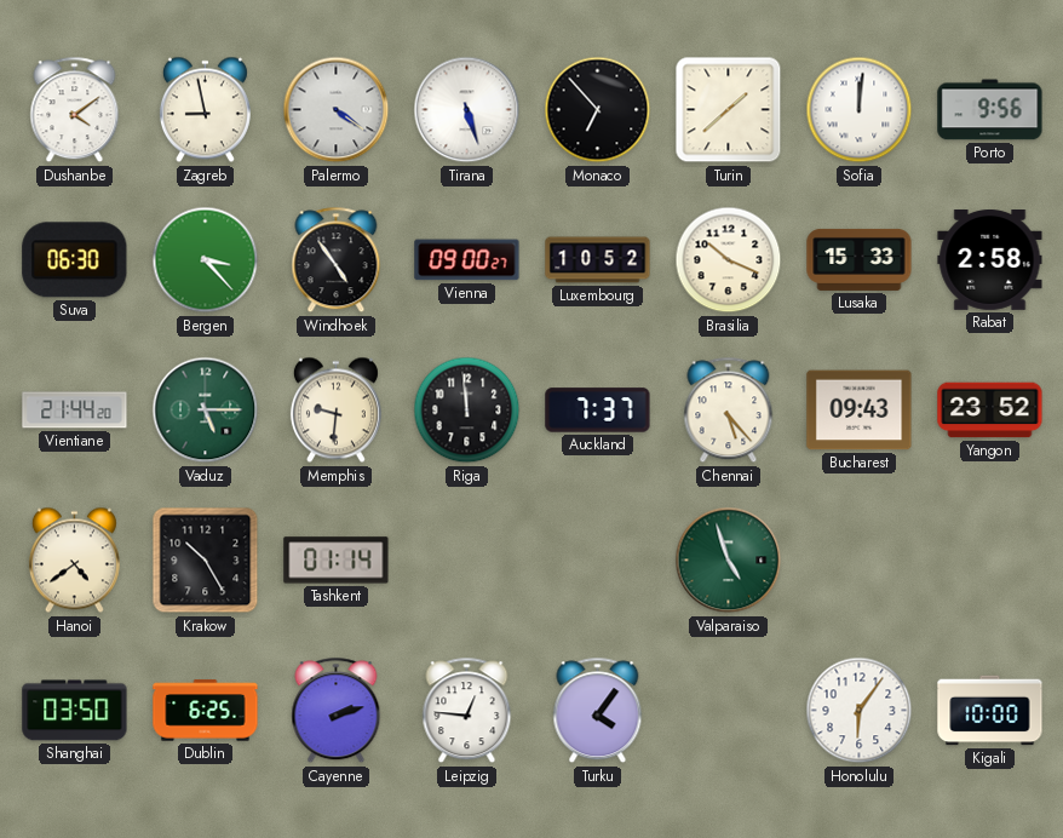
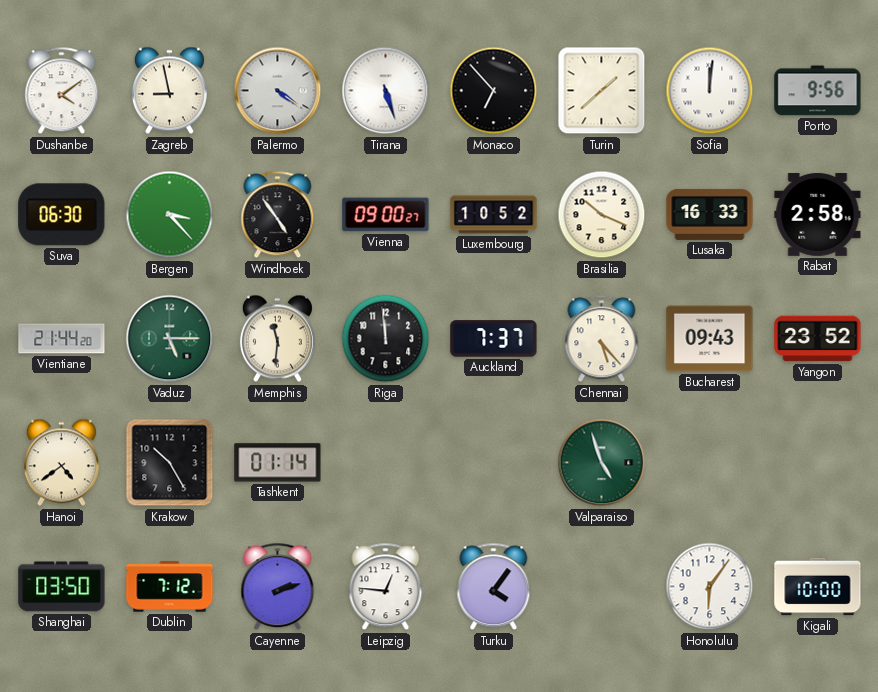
Lusaka: 15:33 -> 16:33 (710, 214)
Memphis: 9:31 -> 11:31 (277, 339)
Dublin: 6:25 -> 7:12 (170, 587)
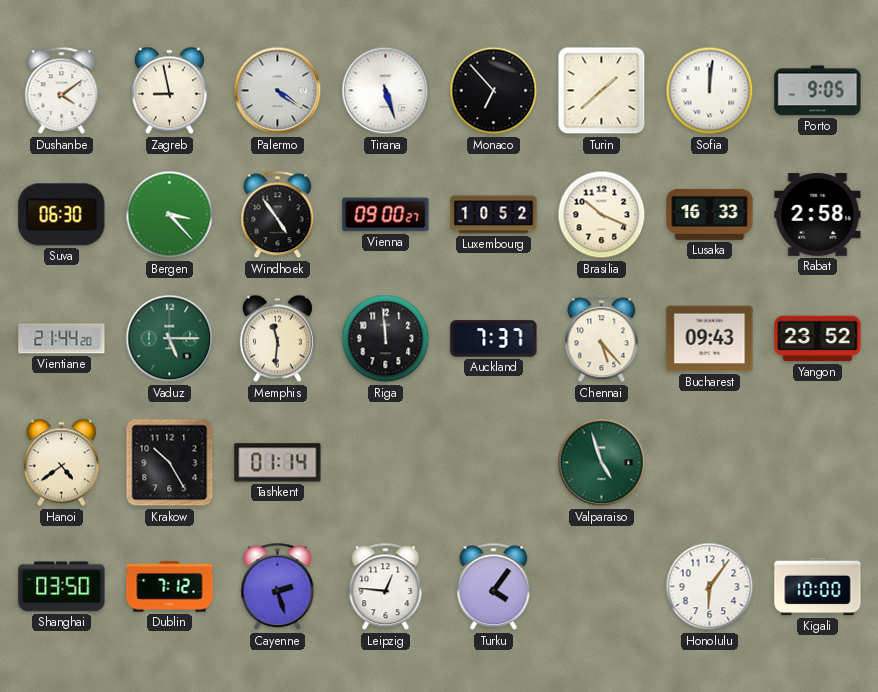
Porto: 9:56 -> 9:05 (818, 91)
Cayenne: 2:12 -> 2:27 (278, 587)
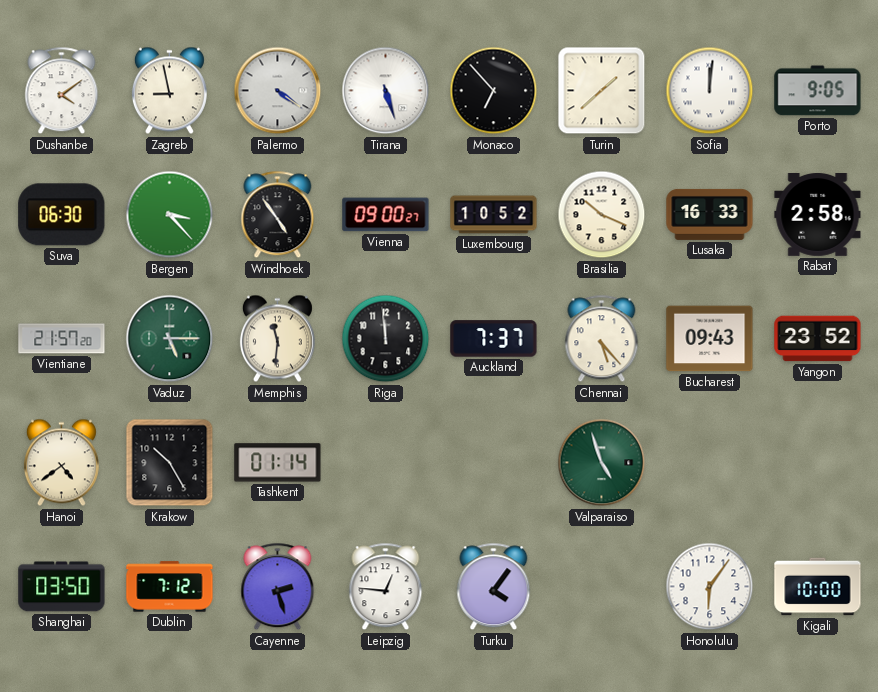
Vientiane: 21:44 -> 21:57 (62, 339)
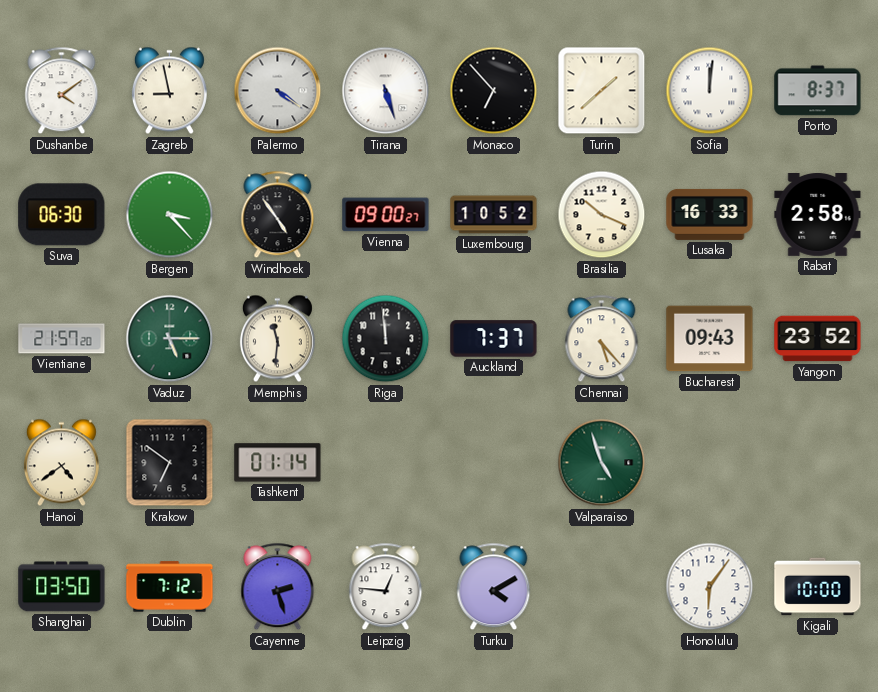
Porto: 9:05 -> 8:37 (818, 91)
Krakow: 10:25 -> 6:51 (170, 463)
Turku: 4:06 -> 4:10 (494, 587)
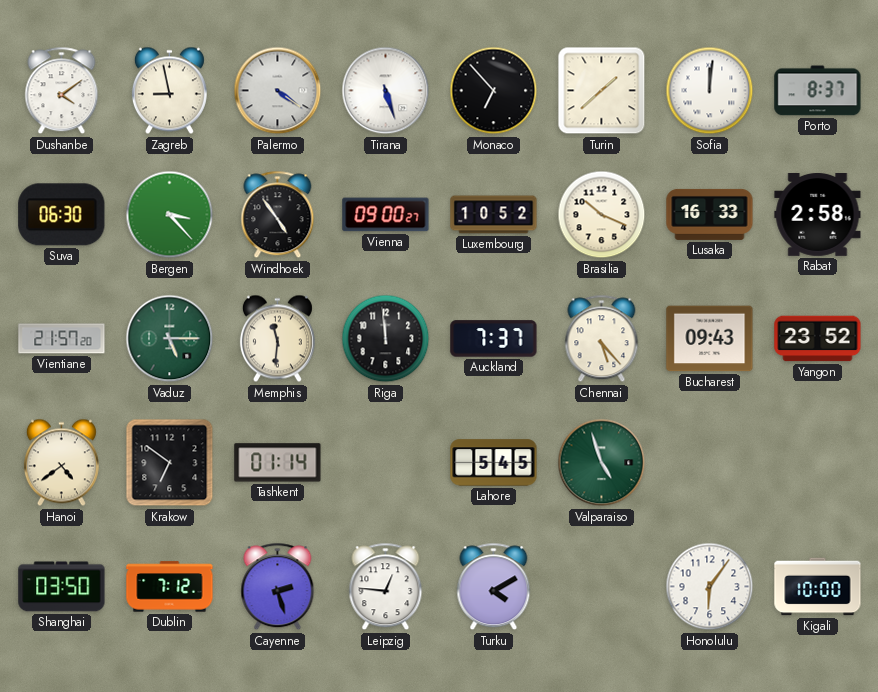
Lahore: none -> 5:45 (494, 463)
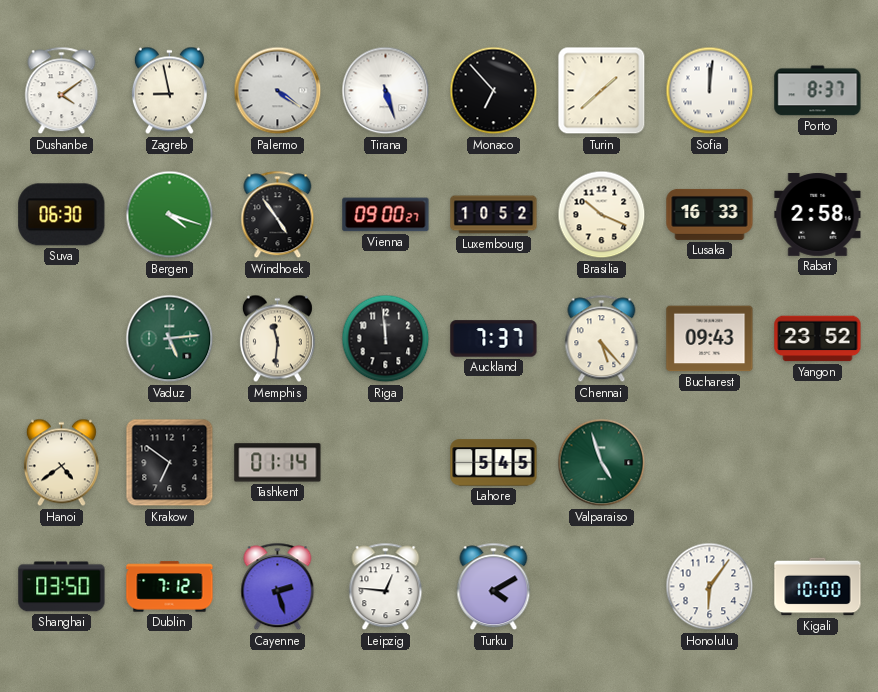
Bergen: 3:23 -> 4:18 (170, 215)
Vientiane: 21:57 -> none (62, 339)
Vaduz: 5:15 -> 5:14 (170, 339)
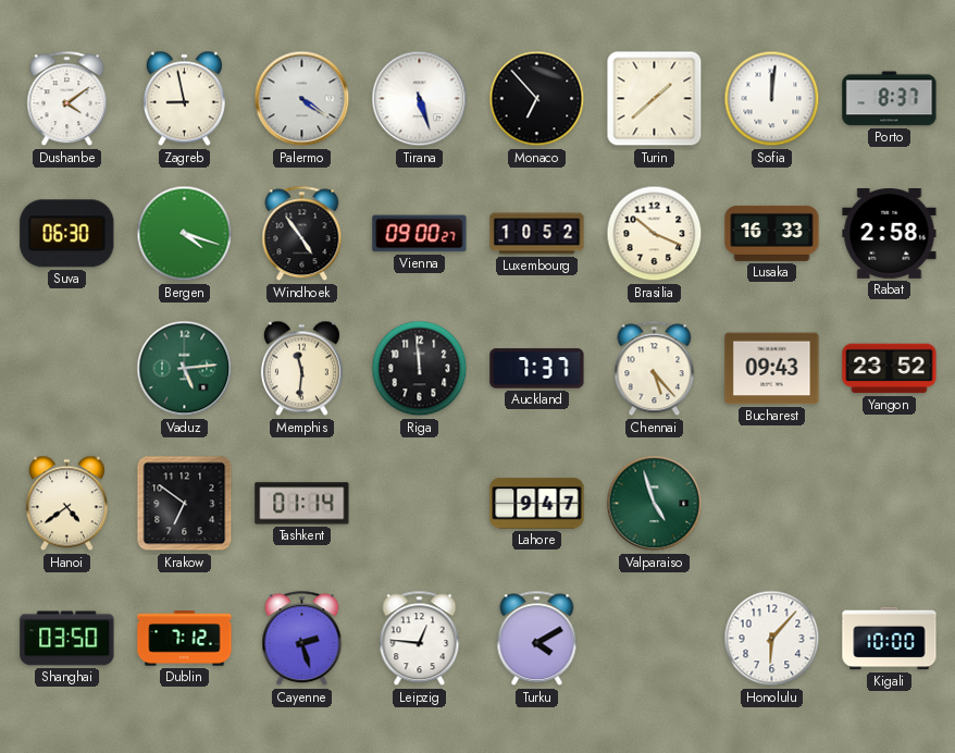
Lahore: 5:45 -> 9:47 (537, 504)
Honolulu: 6:06 -> 6:07 (772, 639)
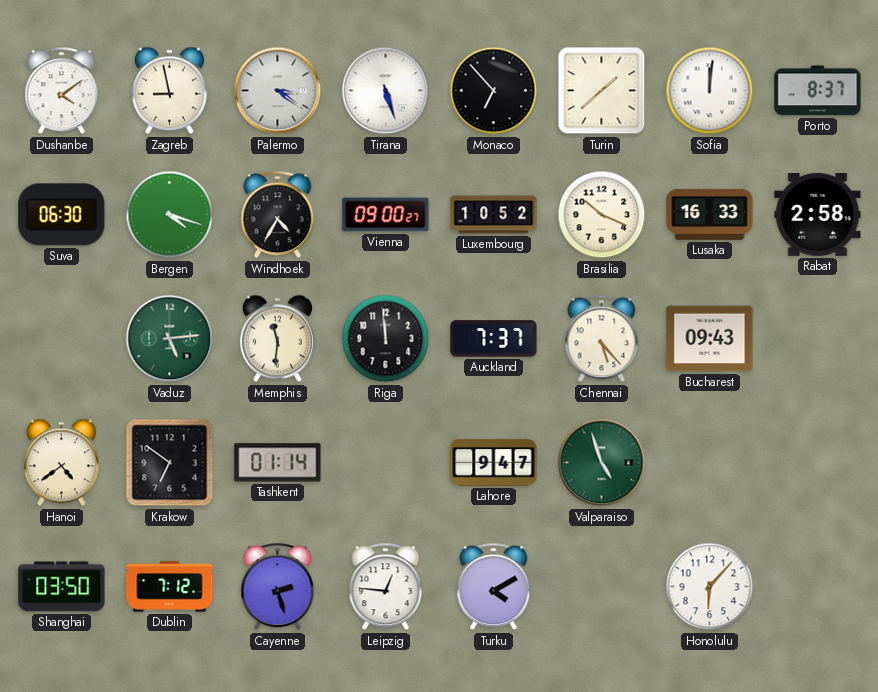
Palermo: 4:21 -> 3:21 (278, 91)
Windhoek: 4:54 -> 4:35 (278, 215)
Yangon: 23:52 -> none (890, 369)
Kigali: 10:00 -> none (890, 639)
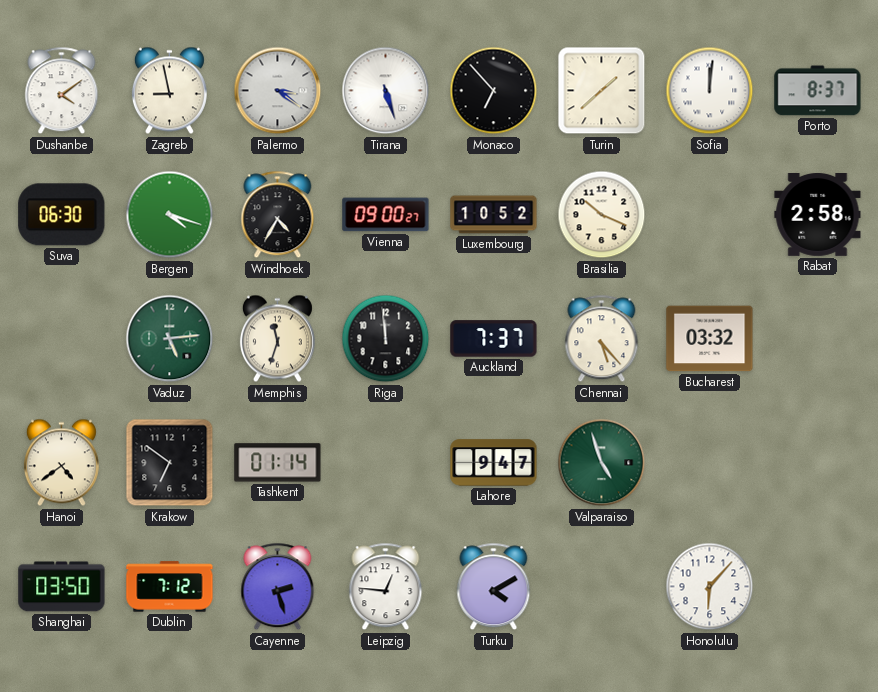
Lusaka: 16:33 -> none (710, 214)
Memphis: 11:31 -> 11:33 (277, 339)
Bucharest: 09:43 -> 03:32 (710, 339)
